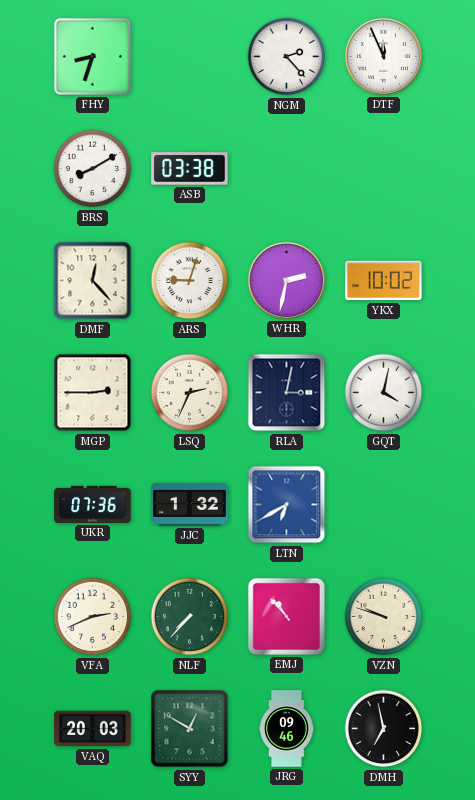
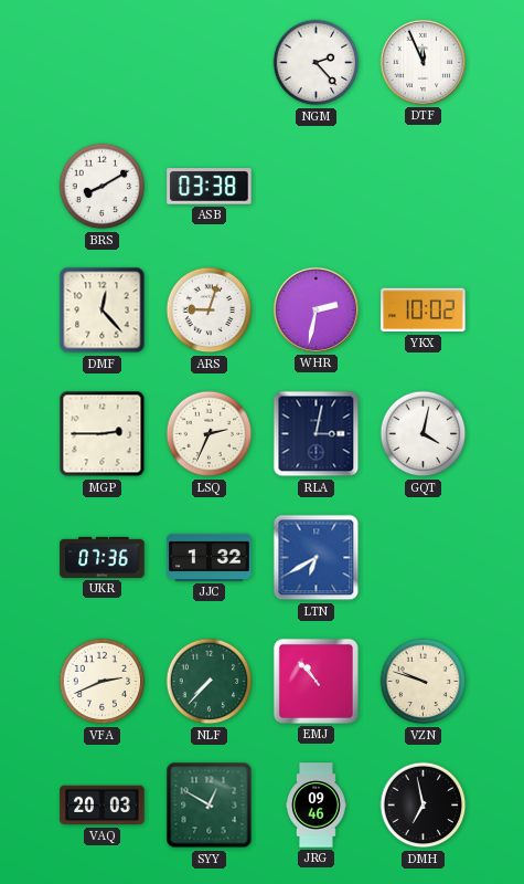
FHY: 8:33 -> none (92, 56)
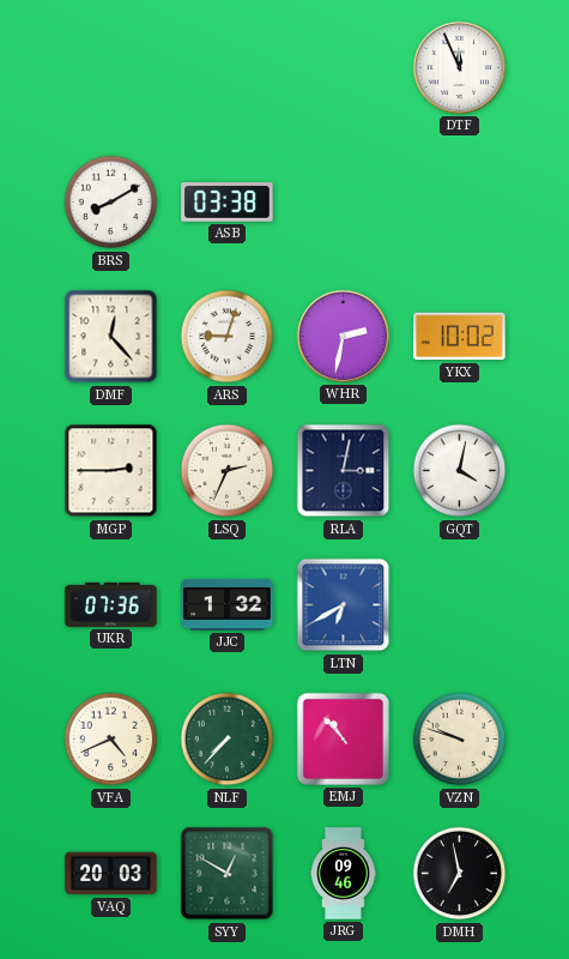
NGM: 2:23 -> none (317, 63)
VFA: 2:41 -> 4:41 (111, 740)
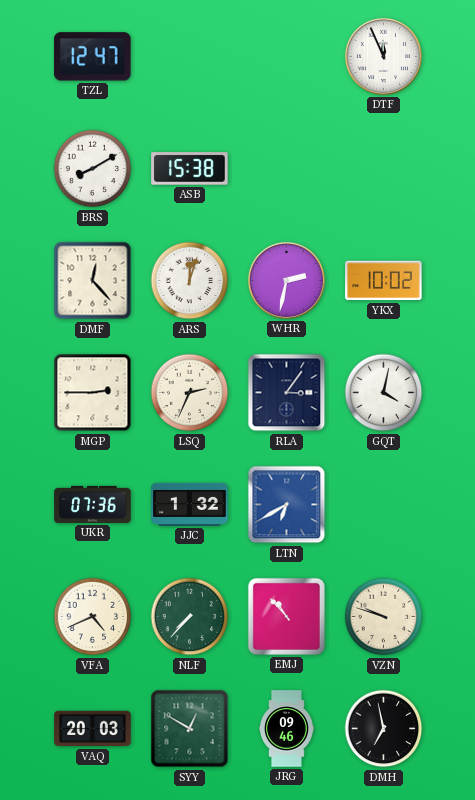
TZL: none -> 12:47 (93, 57)
ASB: 03:38 -> 15:38 (190, 169)
ARS: 9:03 -> 12:03 (190, 281)
RLA: 3:02 -> 3:06 (287, 393)
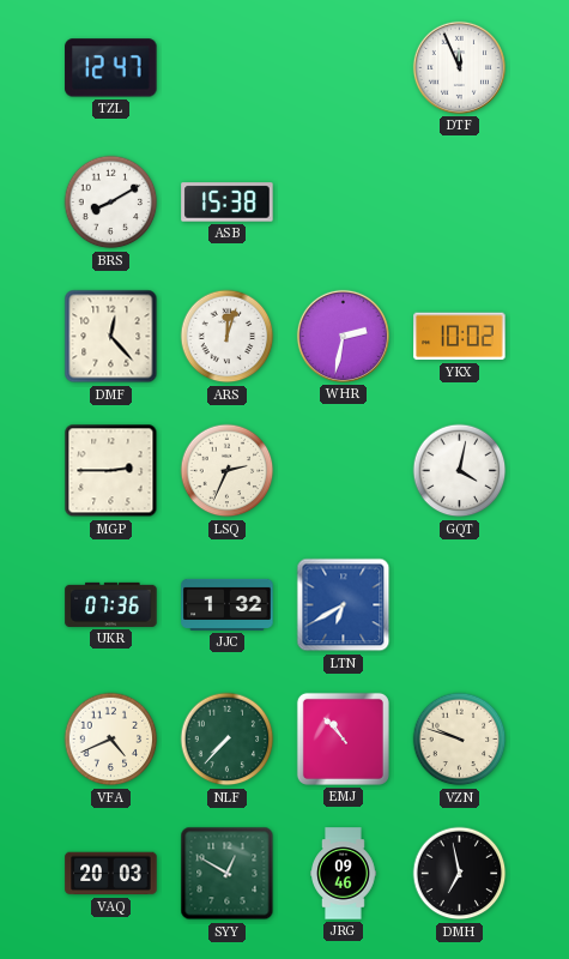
RLA: 3:06 -> none (287, 393)
